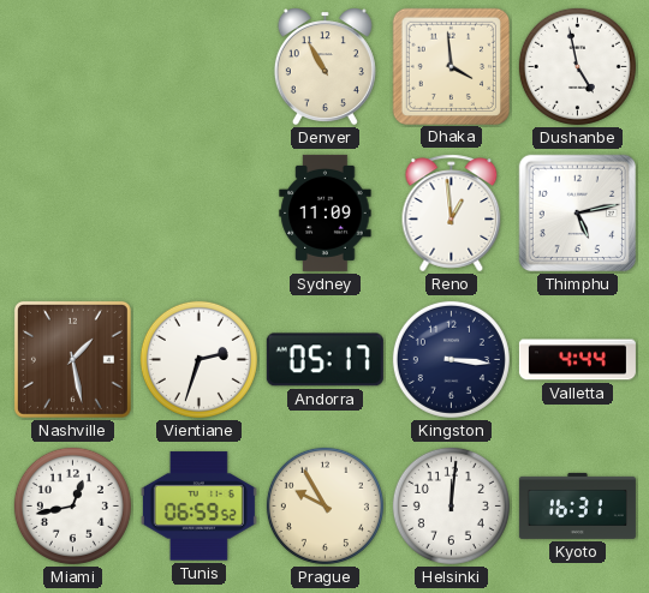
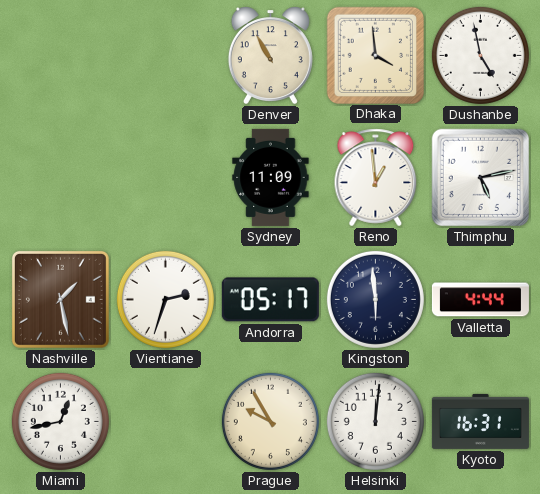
Kingston: 3:16 -> 5:59 (375, 299)
Tunis: 06:59 -> none (198, 507)
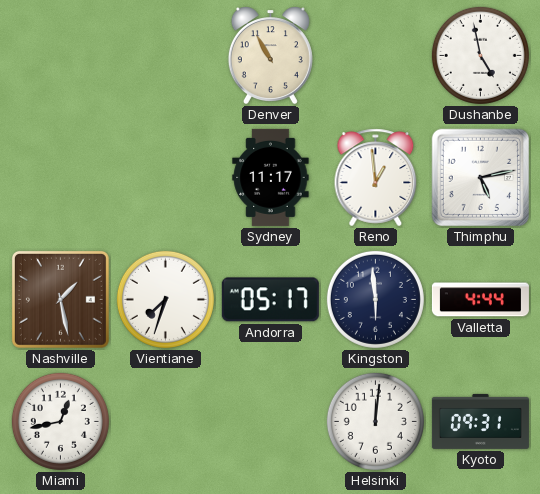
Dhaka: 3:59 -> none (375, 55)
Sydney: 11:09 -> 11:17 (271, 177)
Vientiane: 2:33 -> 7:33 (165, 299)
Prague: 9:55 -> none (270, 421)
Kyoto: 16:31 -> 09:31 (480, 421)
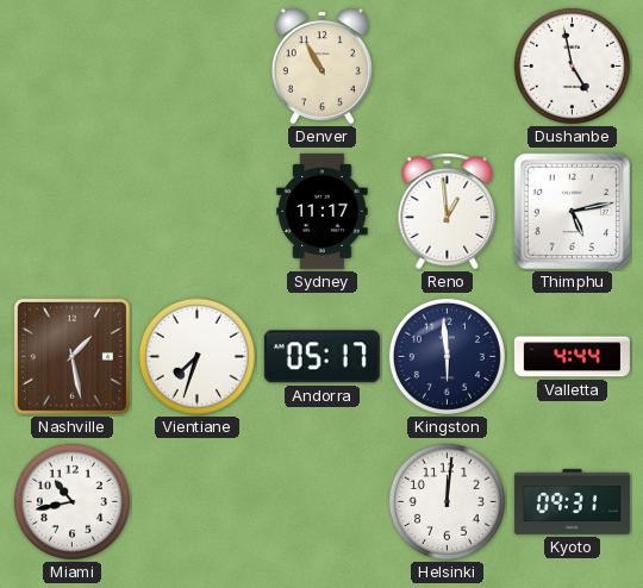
Miami: 12:43 -> 10:43 (71, 501)
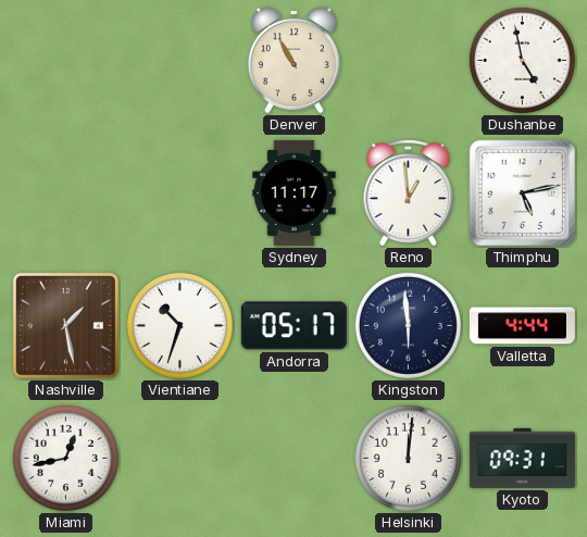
Vientiane: 7:33 -> 10:33 (179, 325)
Miami: 10:43 -> 12:43 (65, 458)
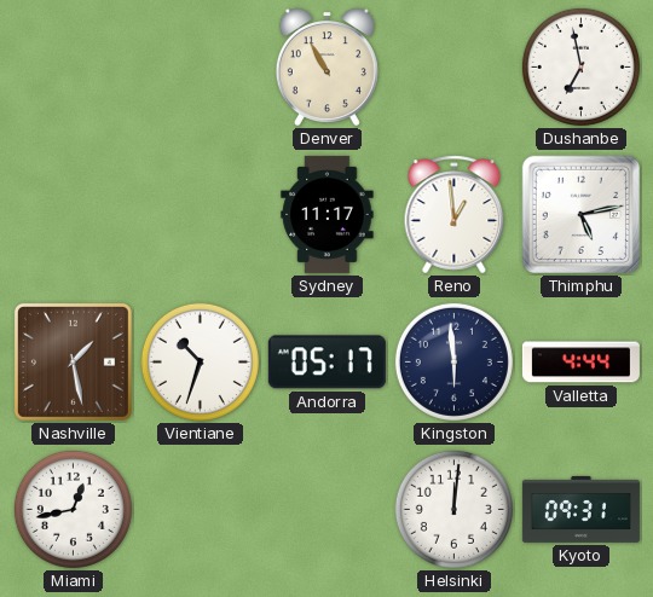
Dushanbe: 4:58 -> 6:58 (580, 66)
